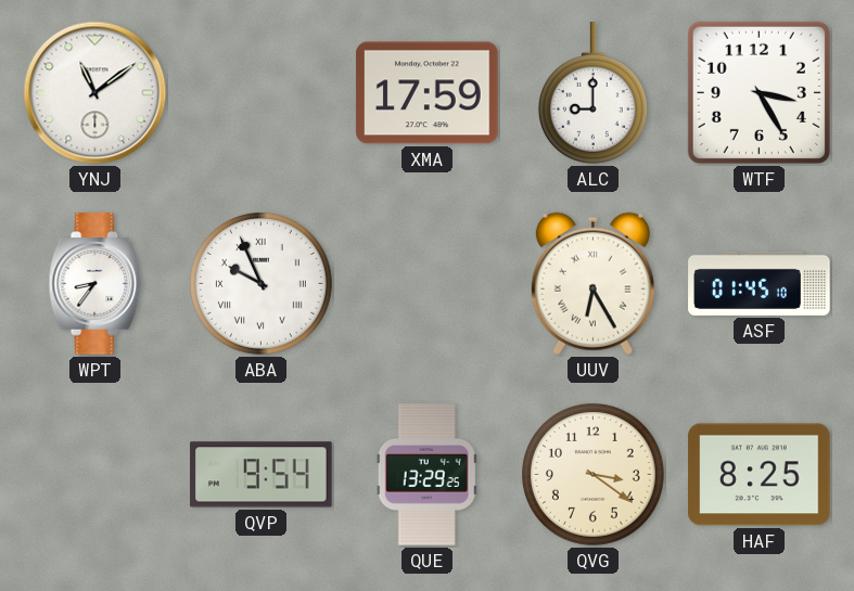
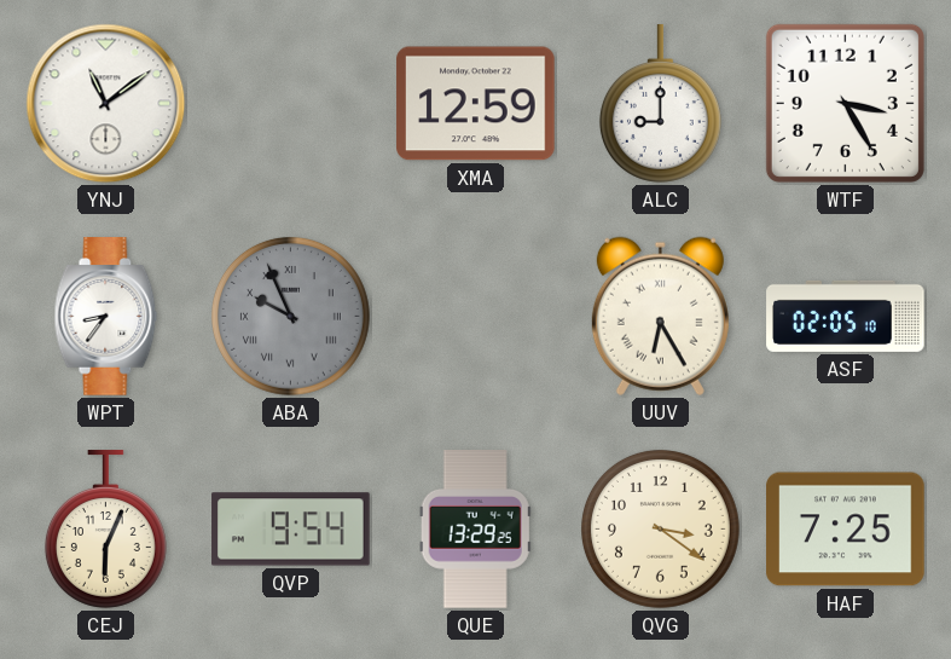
XMA: 17:59 -> 12:59 (476, 104)
ABA dial: white -> grey (290, 316)
ASF: 01:45 -> 02:05 (846, 316)
CEJ: none -> 6:04 (105, 530)
HAF: 8:25 -> 7:25 (846, 530)
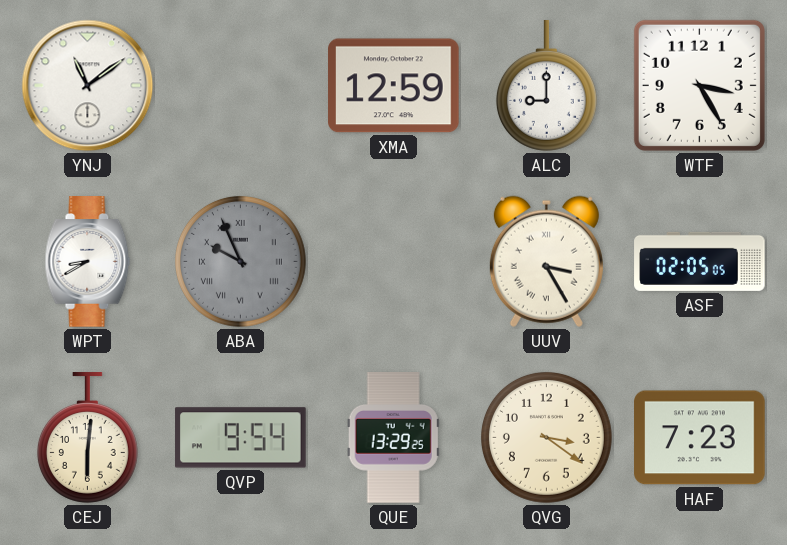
WPT: 8:36 -> 8:40 (88, 262)
UUV: 6:25 -> 3:25 (546, 261)
ASF: 02:05:10 -> 02:05:05 (700, 261)
CEJ: 6:04 -> 6:01 (87, 438)
HAF: 7:25 -> 7:23 (700, 438)
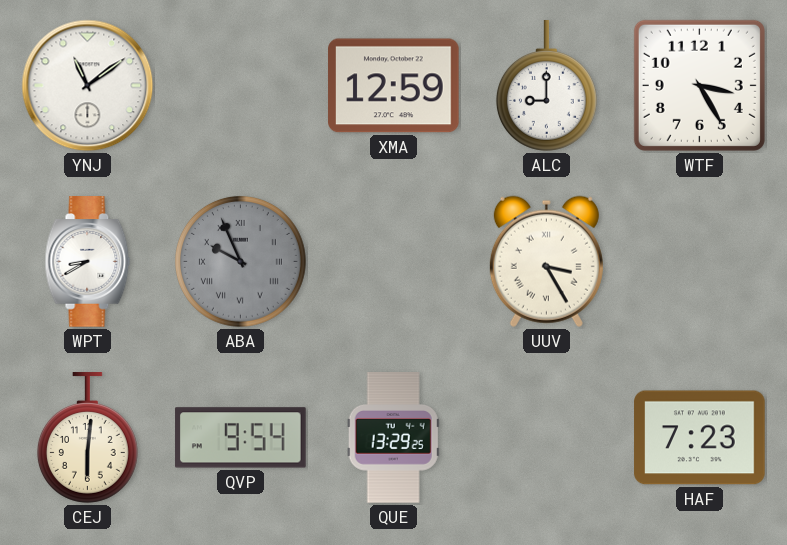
ASF: 02:05 -> none (700, 261)
QVG: 3:21 -> none (546, 437)
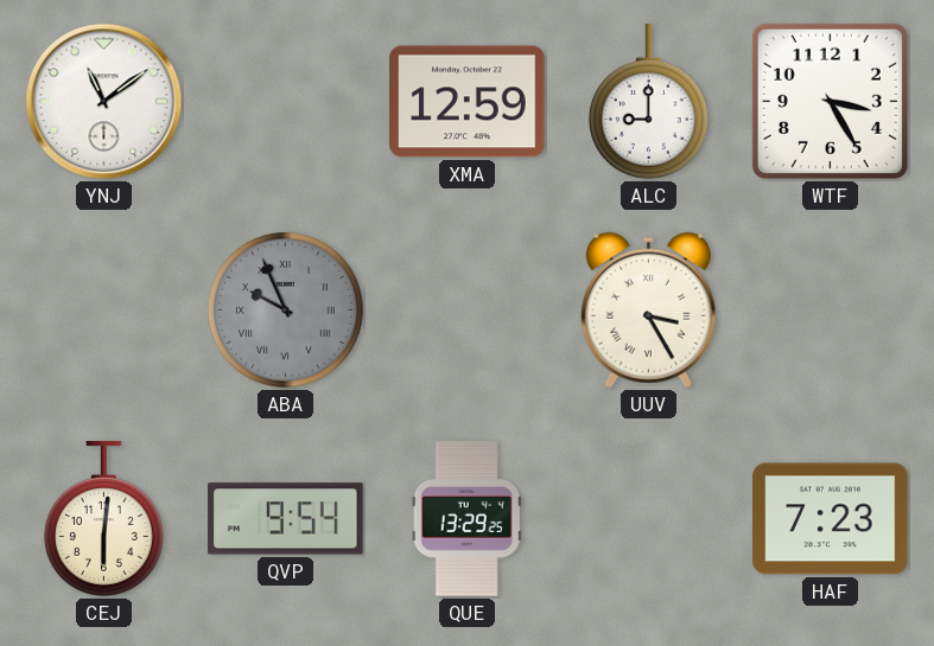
WPT: 8:40 -> none (88, 262)
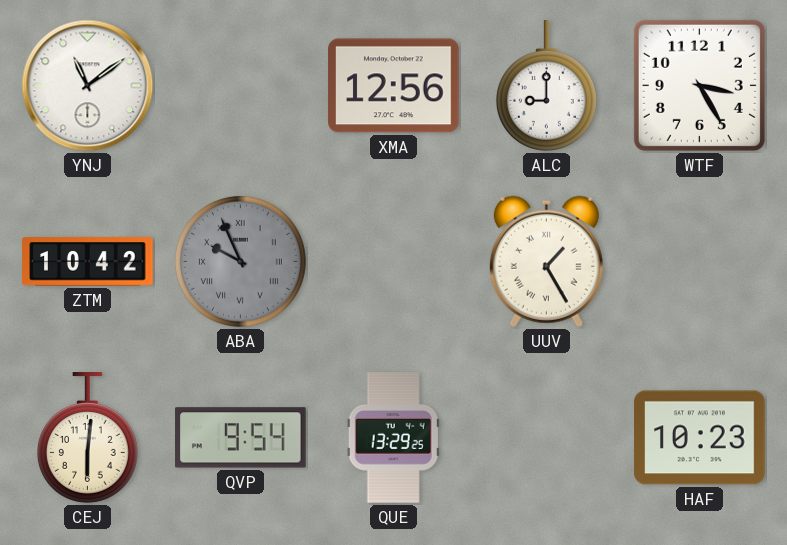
XMA: 12:59 -> 12:56 (394, 86)
ZTM: none -> 10:42 (88, 262)
UUV: 3:25 -> 1:25 (546, 261)
HAF: 7:23 -> 10:23 (700, 438)
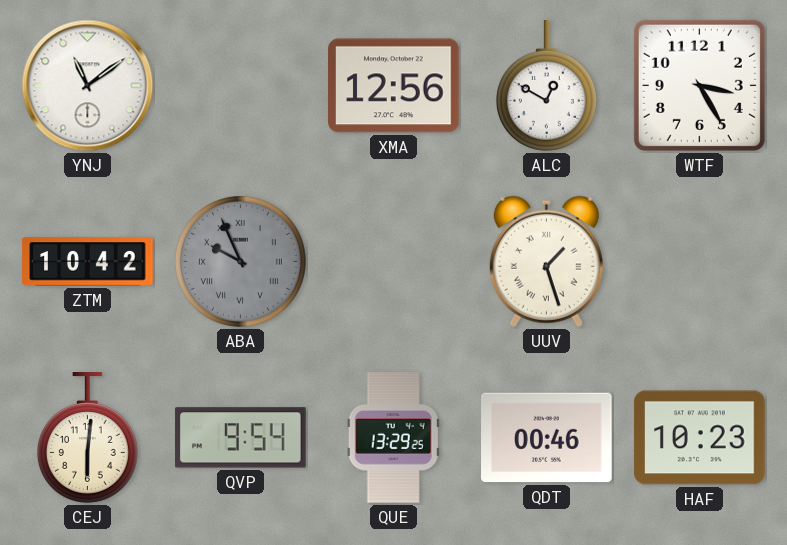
ALC: 9:00 -> 12:50 (546, 86)
UUV: 1:25 -> 1:27 (546, 261)
QDT: none -> 00:46 (547, 438)
